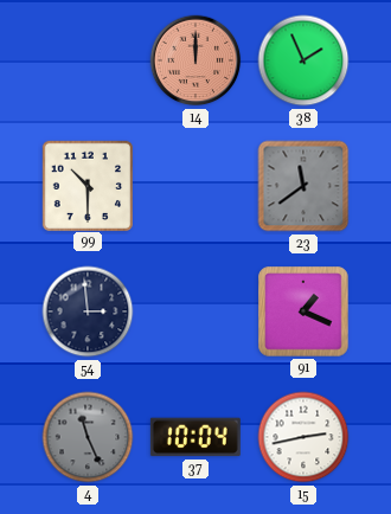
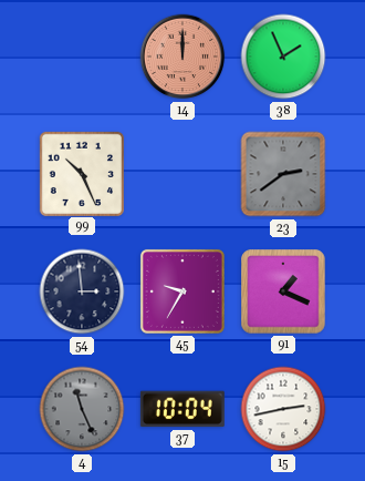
99: 10:30 -> 10:26 (81, 173)
23: 11:39 -> 2:39 (283, 174)
45: none -> 9:35 (182, 291)
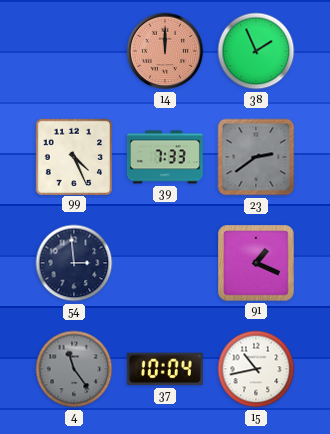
99: 10:26 -> 4:26 (73, 156)
39: none -> 7:33 (165, 157)
45: 9:35 -> none (182, 291)
4: 11:26 -> 11:24 (74, 369)
15: 2:43 -> 10:43 (256, 369)
